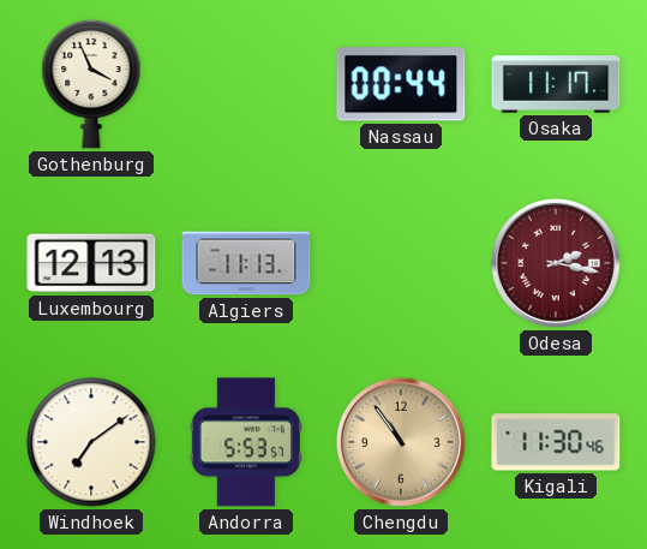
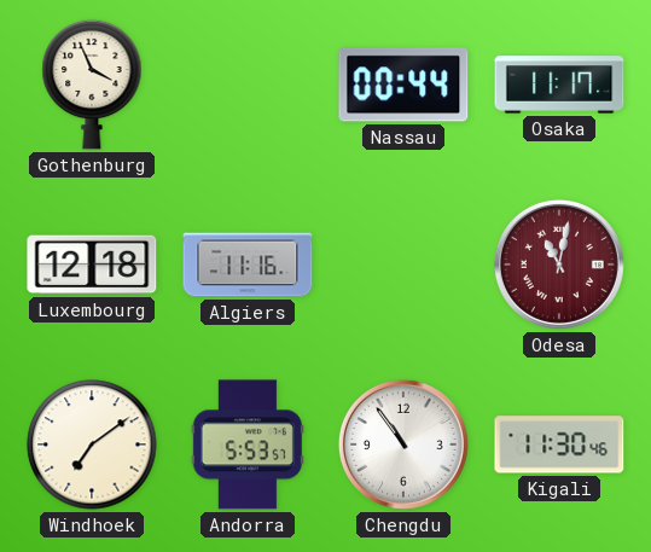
Luxembourg: 12:13 -> 12:18 (92, 265)
Algiers: 11:13 -> 11:16 (248, 265)
Odesa: 2:17 -> 11:02 (559, 265)
Chengdu dial: champagne -> white (403, 444)
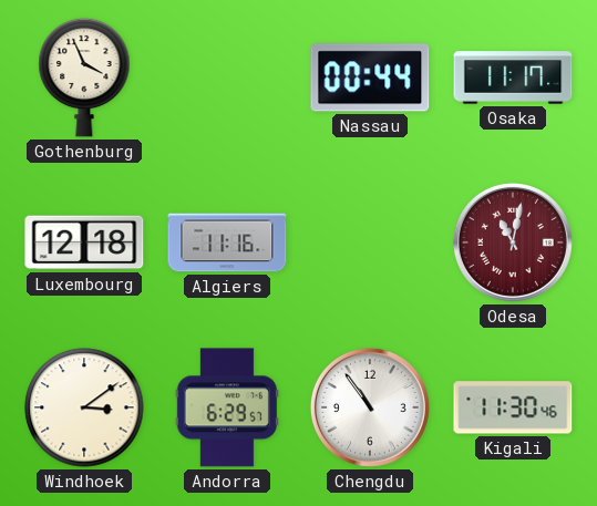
Windhoek: 7:09 -> 3:09 (84, 407)
Andorra: 5:53 -> 6:29 (227, 407)
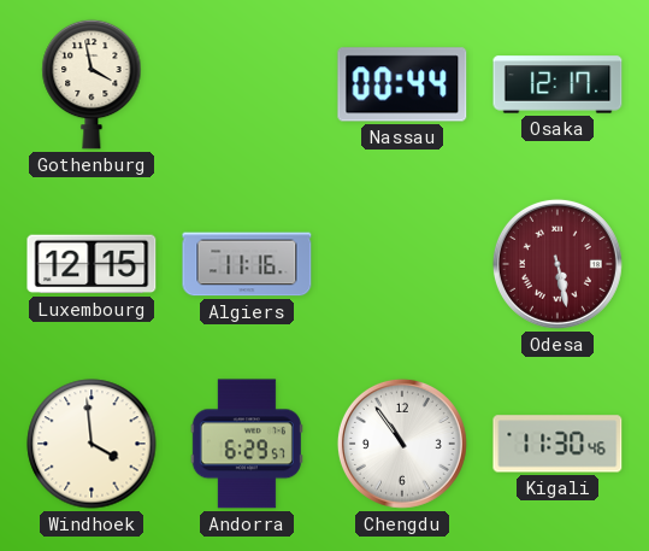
Gothenburg: 3:56 -> 3:58 (92, 84)
Osaka: 11:17 -> 12:17 (557, 84)
Luxembourg: 12:18 -> 12:15 (92, 264)
Odesa: 11:02 -> 5:28 (557, 264)
Windhoek: 3:09 -> 3:59 (92, 444)
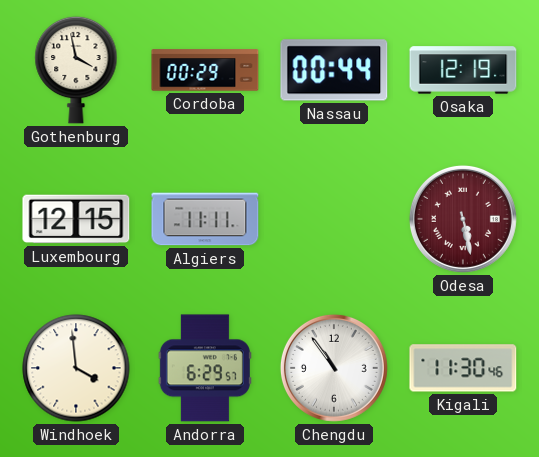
Cordoba: none -> 00:29 (205, 70)
Osaka: 12:17 -> 12:19 (463, 70)
Algiers: 11:16 -> 11:11 (205, 219)
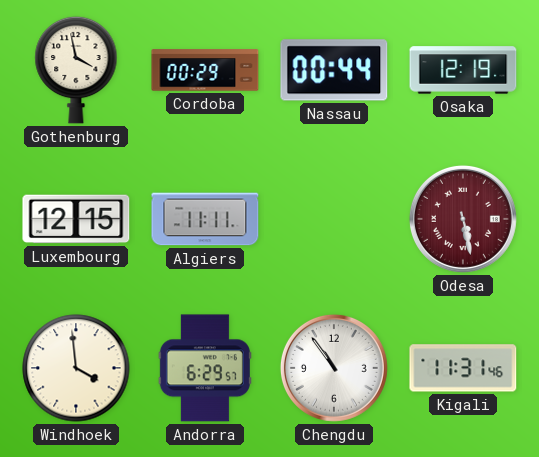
Kigali: 11:30 -> 11:31 (463, 368)
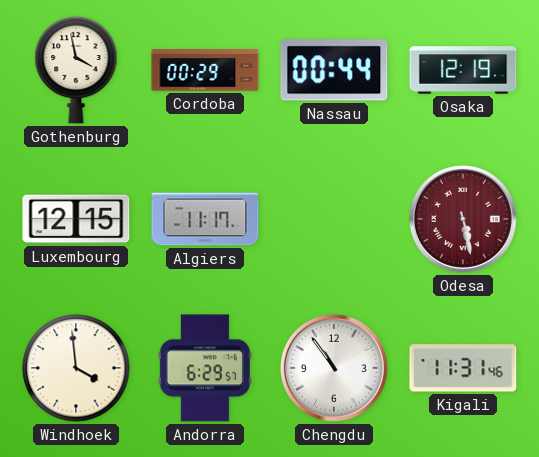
Algiers: 11:11 -> 11:17 (205, 219)
